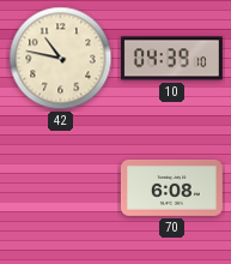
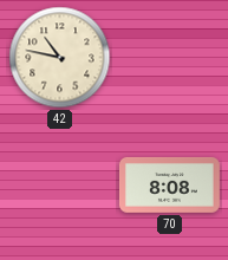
10: 04:39 -> none (171, 59)
70: 6:08 -> 8:08 (169, 184)
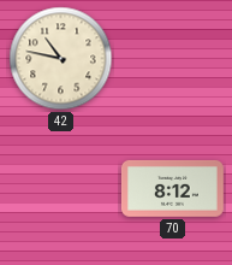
70: 8:08 -> 8:12 (172, 188)
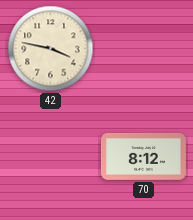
42: 10:47 -> 3:47 (51, 49)
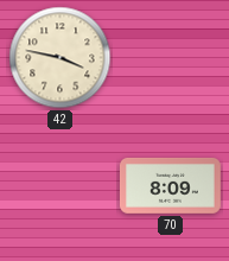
70: 8:12 -> 8:09 (170, 185)
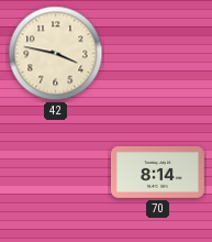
70: 8:09 -> 8:14 (157, 172)
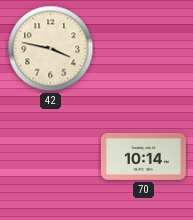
70: 8:14 -> 10:14 (143, 156)
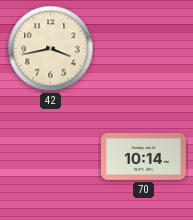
42: 3:47 -> 3:43 (51, 49)
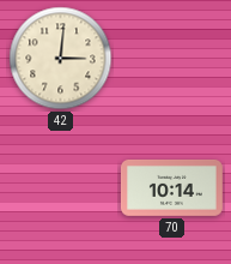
42: 3:43 -> 3:01 (61, 59)
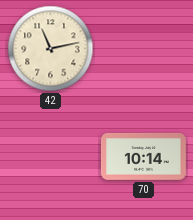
42: 3:01 -> 11:13 (51, 49)
